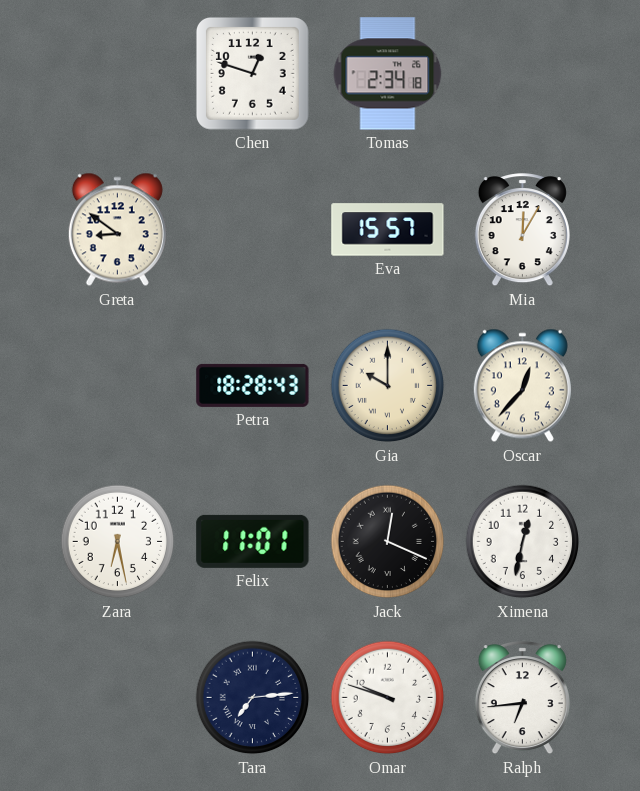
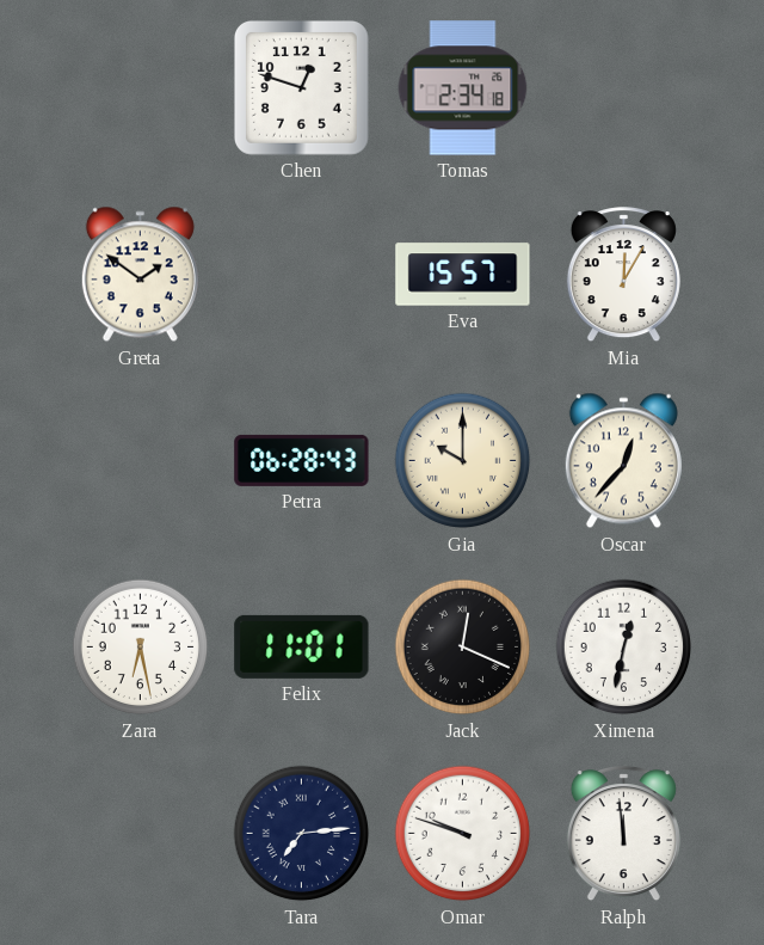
Greta: 8:51 -> 1:51 (140, 275)
Petra: 18:28 -> 06:28 (302, 460)
Ralph: 6:44 -> 11:59 (623, 834)
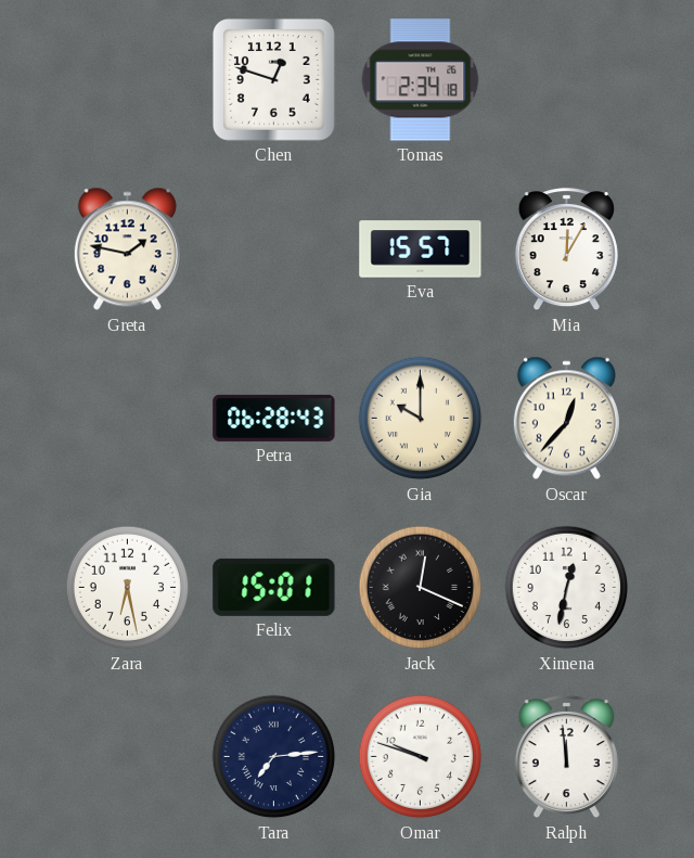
Greta: 1:51 -> 1:47 (127, 249)
Felix: 11:01 -> 15:01 (274, 587)
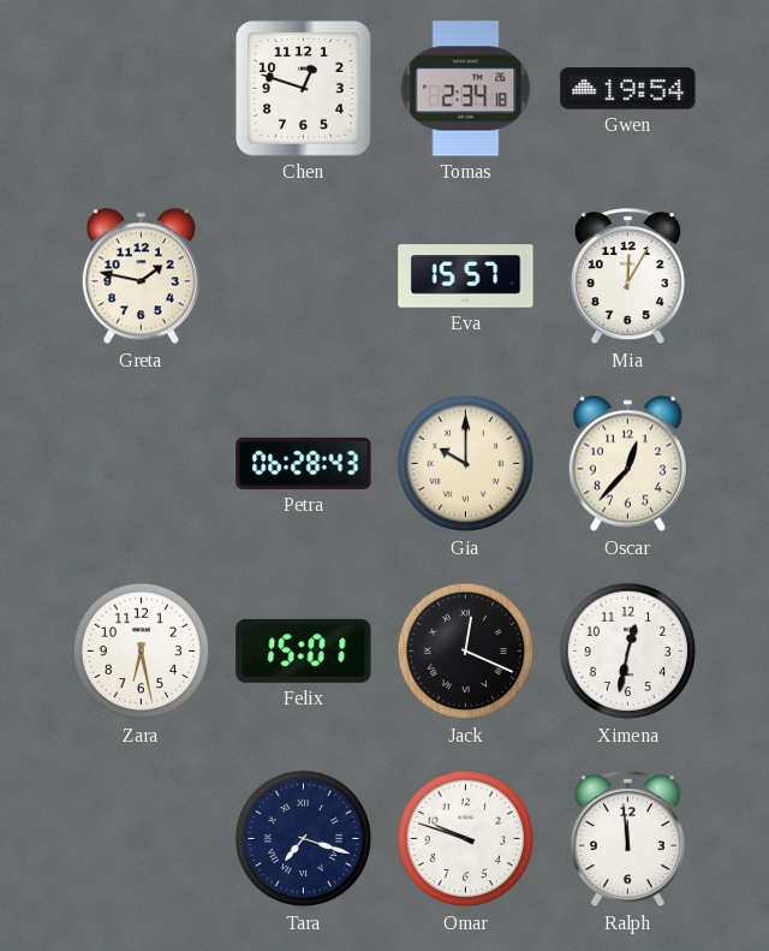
Gwen: none -> 19:54 (628, 89)
Tara: 7:14 -> 7:18 (304, 839)
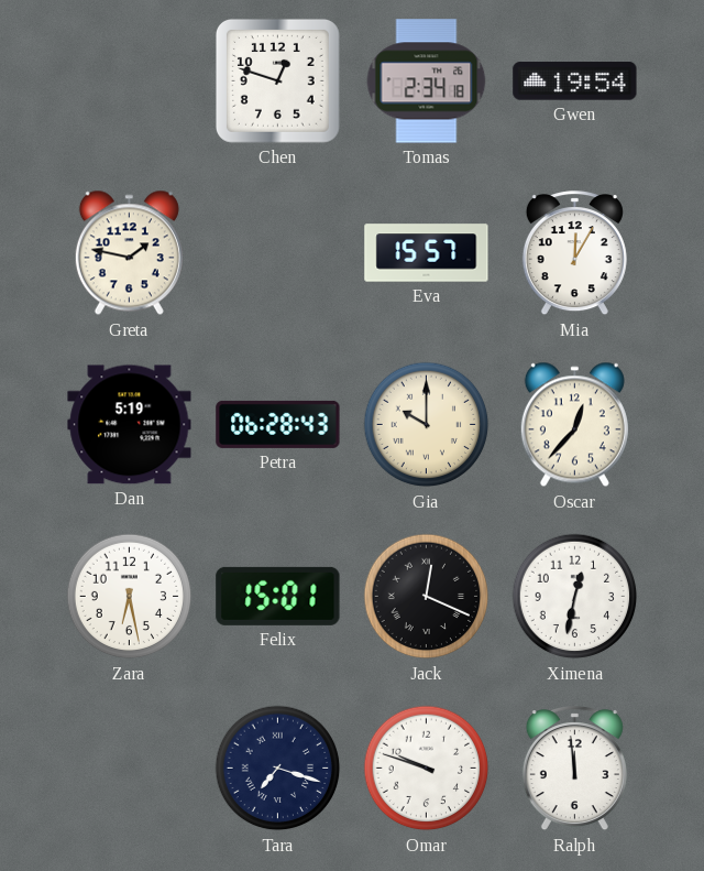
Dan: none -> 5:19 (130, 425)
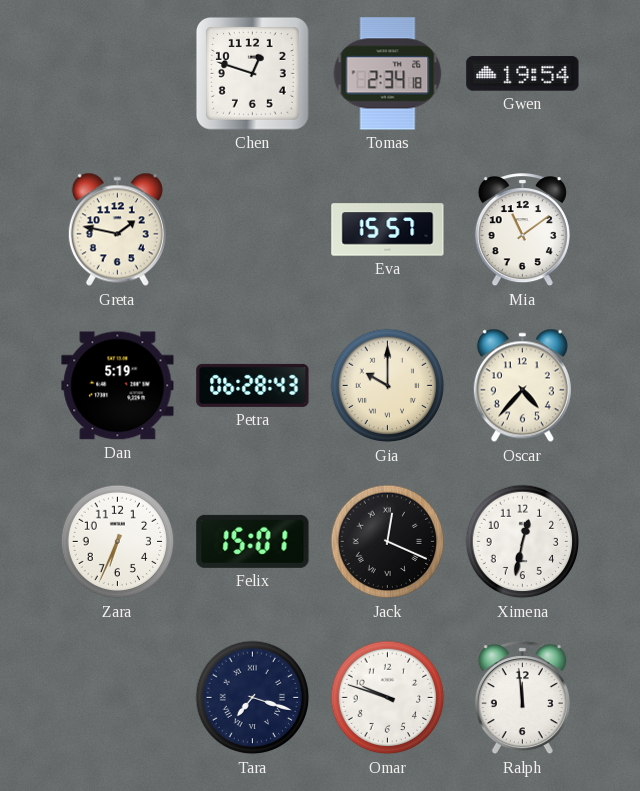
Mia: 12:05 -> 11:09 (522, 230)
Oscar: 12:37 -> 4:37 (522, 386)
Zara: 6:28 -> 6:34 (118, 542)
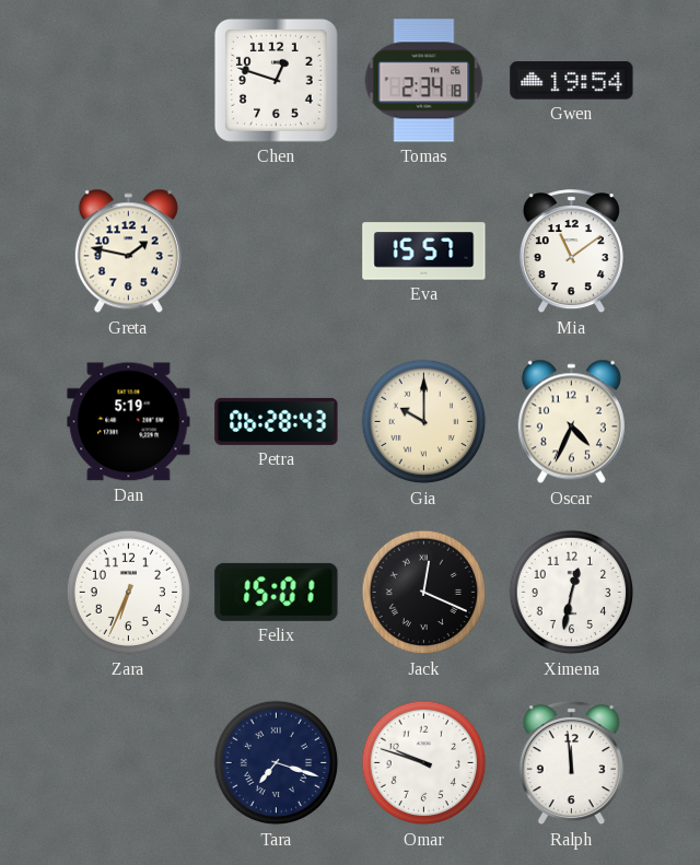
Oscar: 4:37 -> 4:34 (571, 422)
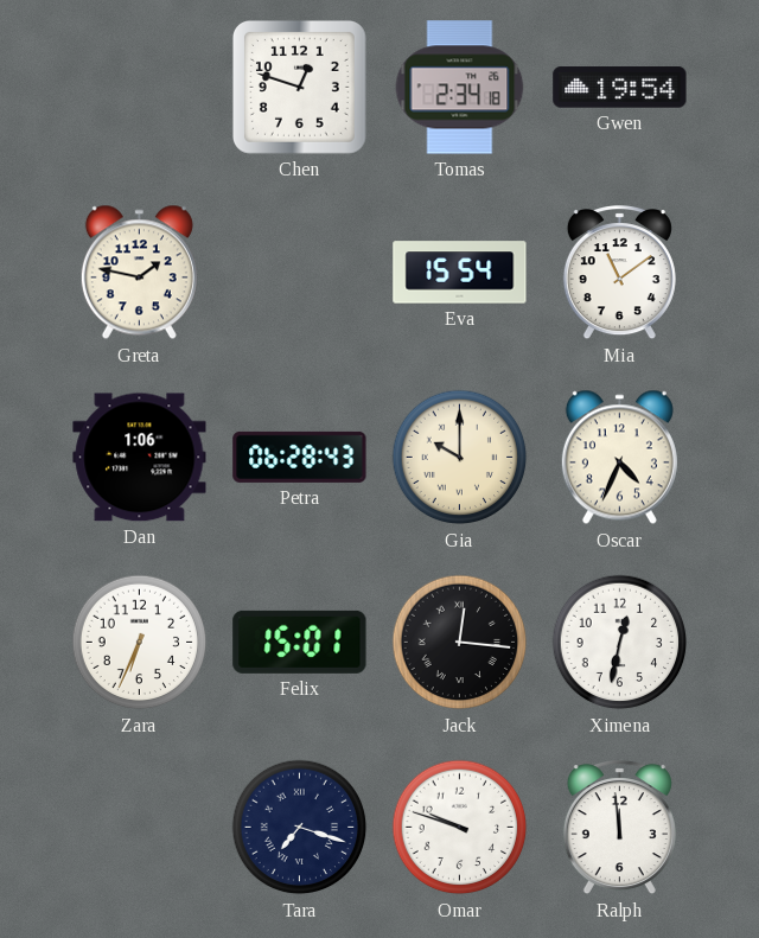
Eva: 15:57 -> 15:54 (460, 273)
Dan: 5:19 -> 1:06 (140, 458)
Jack: 12:19 -> 12:16 (460, 643)
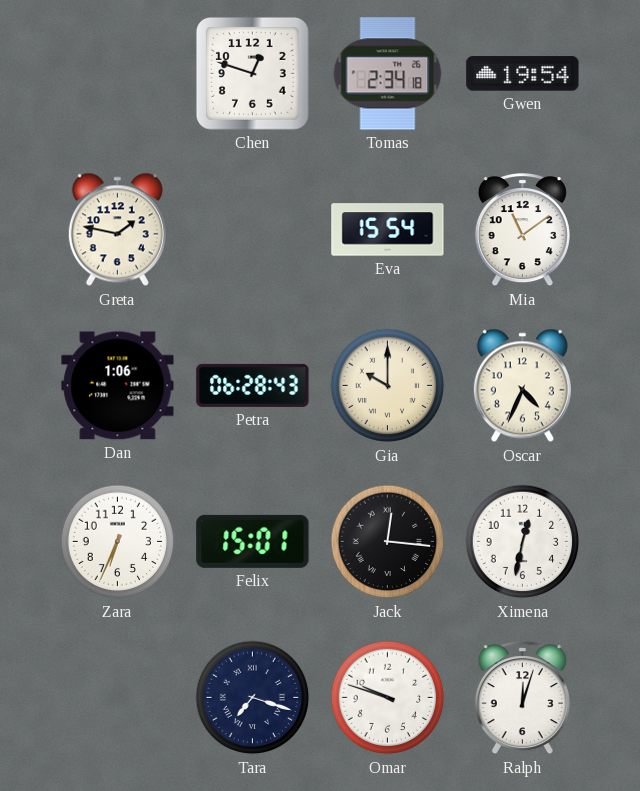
Ralph: 11:59 -> 12:03 (522, 698)
